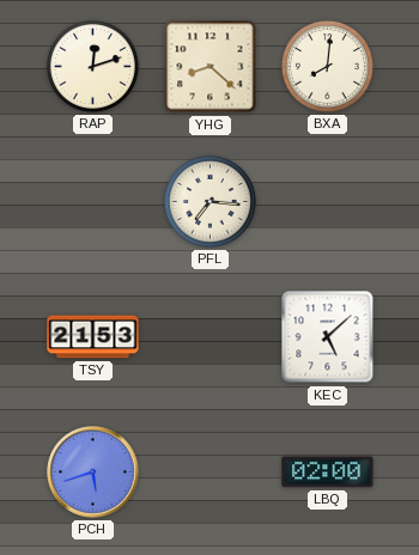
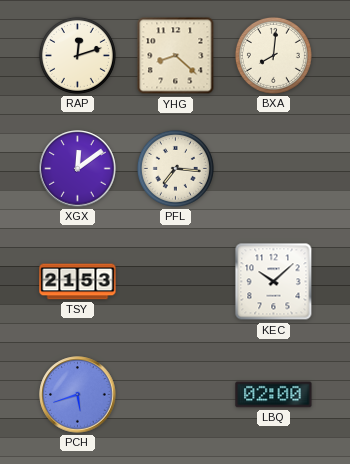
XGX: none -> 12:09 (78, 169)
KEC: 5:08 -> 10:08 (274, 282)
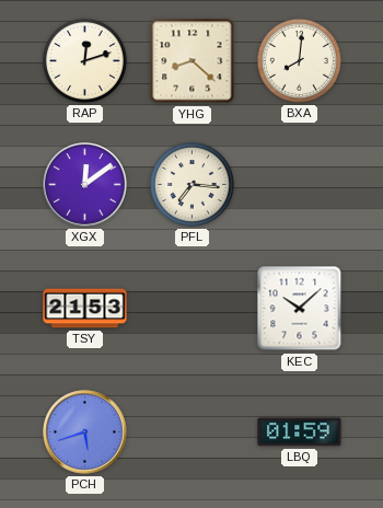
LBQ: 02:00 -> 01:59 (300, 432)
